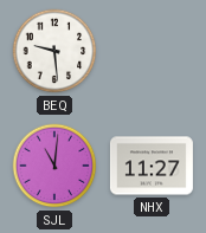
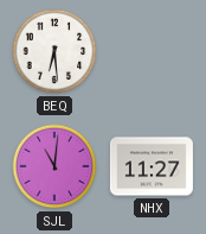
BEQ: 9:29 -> 6:29 (54, 51)
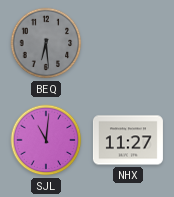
BEQ dial: white -> grey (46, 43)
